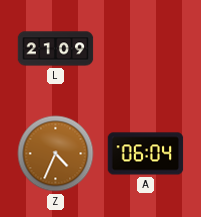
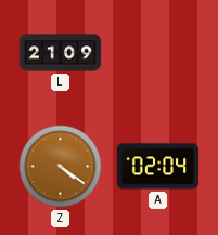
Z: 4:34 -> 4:21 (61, 167)
A: 06:04 -> 02:04 (158, 167)
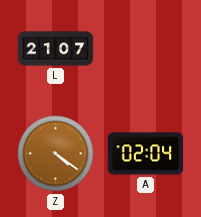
L: 21:09 -> 21:07 (56, 49)
